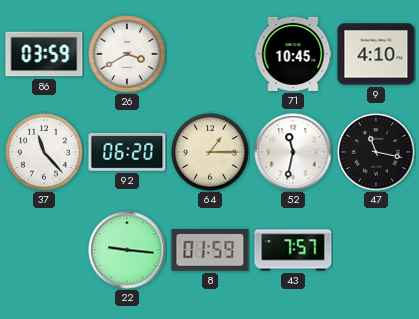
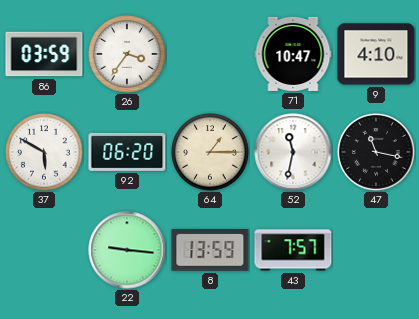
26: 3:40 -> 3:36 (127, 54)
71: 10:45 -> 10:47 (293, 54)
37: 11:23 -> 5:50 (44, 152)
8: 01:59 -> 13:59 (210, 251)
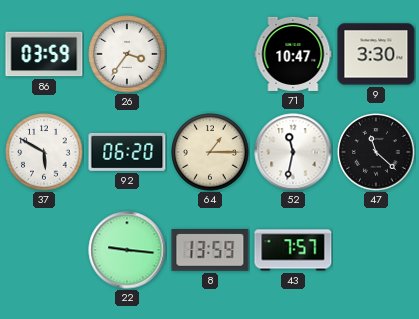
9: 4:10 -> 3:30 (376, 54)
47: 11:17 -> 11:22 (376, 152)
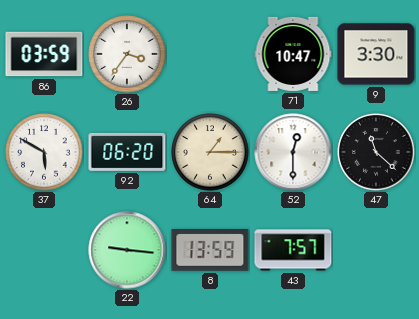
52: 11:32 -> 12:30 (293, 152)
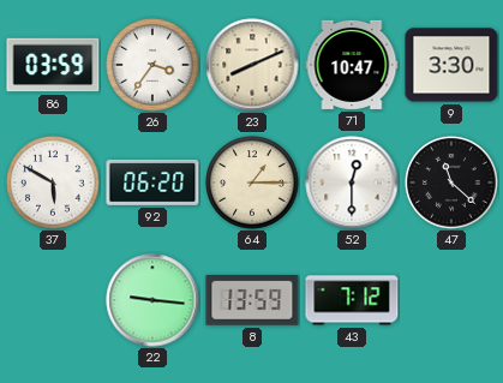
23: none -> 8:11 (252, 65)
43: 7:57 -> 7:12 (352, 300)
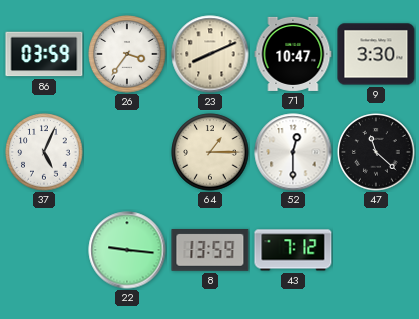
37: 5:50 -> 5:04 (44, 152)
92: 06:20 -> none (152, 182)
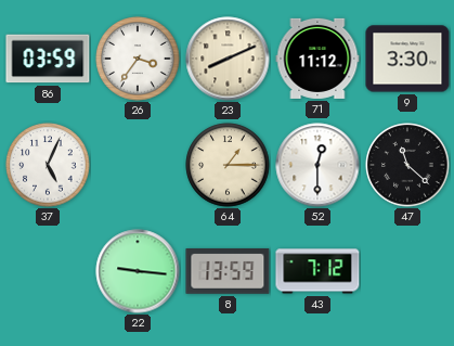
71: 10:47 -> 11:12 (317, 59)
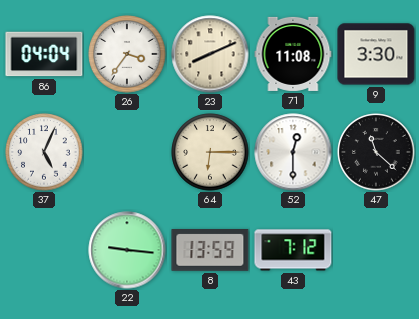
86: 03:59 -> 04:04 (44, 54)
71: 11:12 -> 11:08 (293, 54)
64: 1:15 -> 6:15 (210, 152)
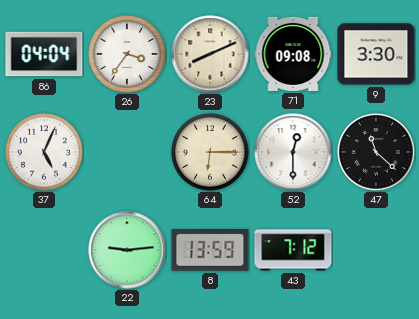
71: 11:08 -> 09:08 (293, 54)
22: 9:16 -> 9:14 (127, 250)
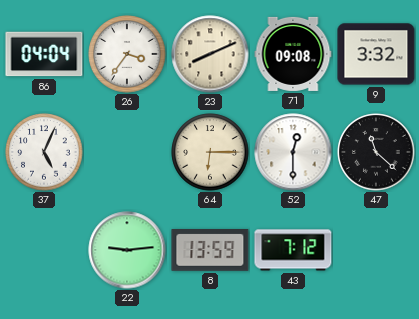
9: 3:30 -> 3:32 (376, 54)
